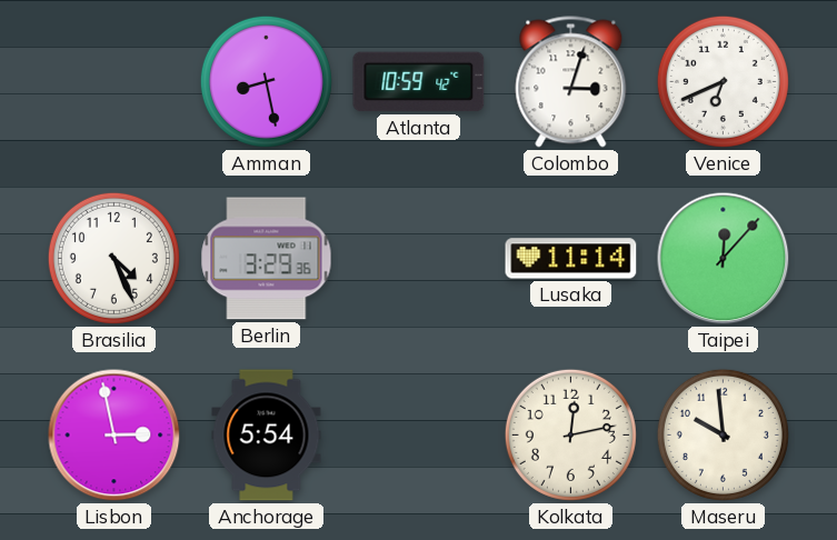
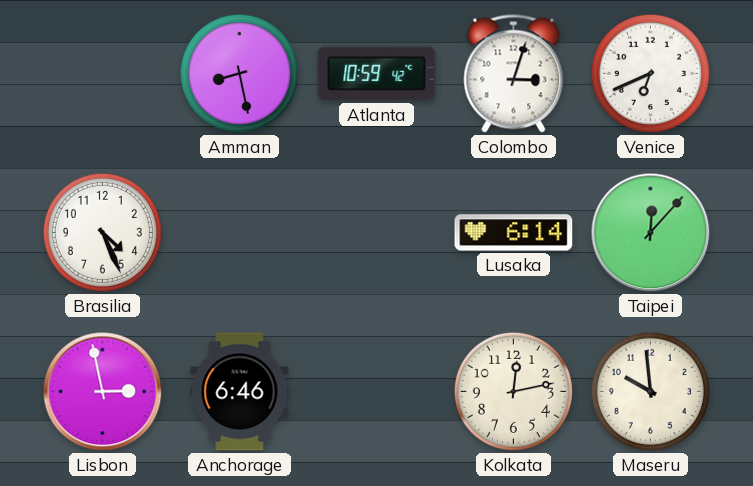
Berlin: 3:29 -> none (267, 259)
Lusaka: 11:14 -> 6:14 (514, 233)
Anchorage: 5:54 -> 6:46 (240, 392)
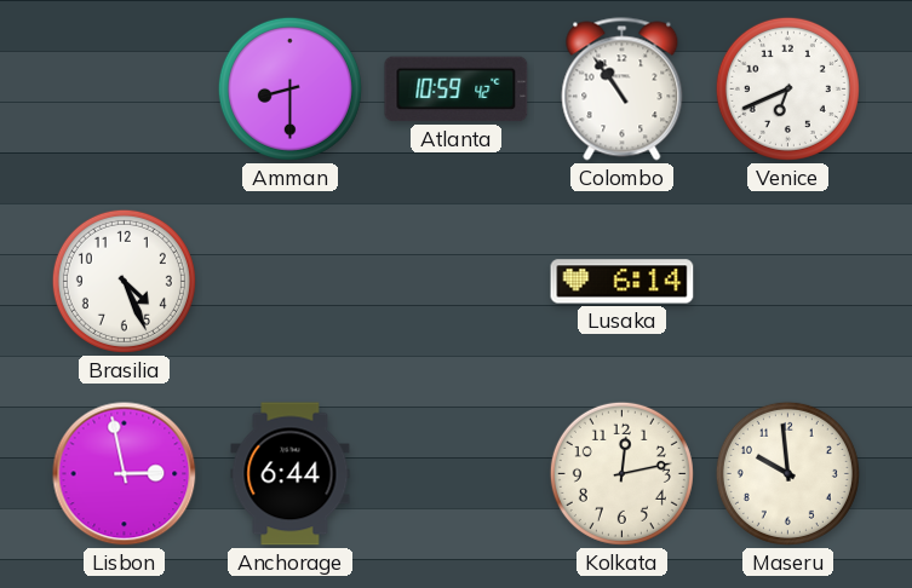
Amman: 8:28 -> 8:30 (289, 88)
Colombo: 3:03 -> 10:54 (623, 90)
Taipei: 12:07 -> none (651, 233)
Anchorage: 6:46 -> 6:44 (291, 474)
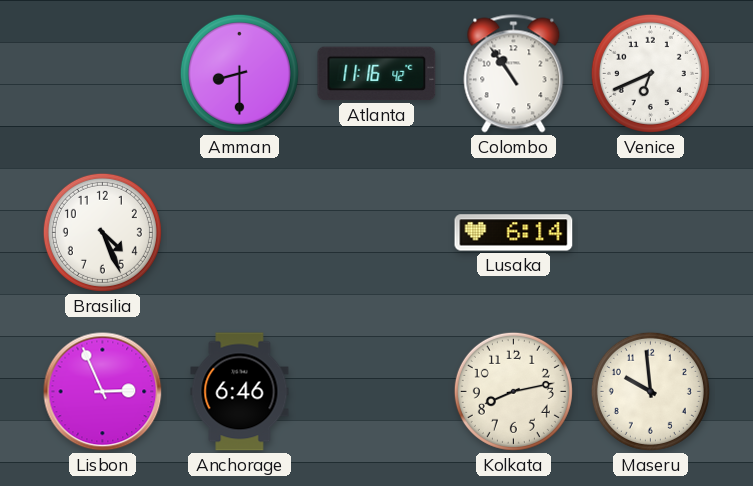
Atlanta: 10:59 -> 11:16 (377, 74)
Lisbon: 2:58 -> 2:56 (103, 392)
Anchorage: 6:44 -> 6:46 (240, 392)
Kolkata: 12:13 -> 8:13 (513, 391)
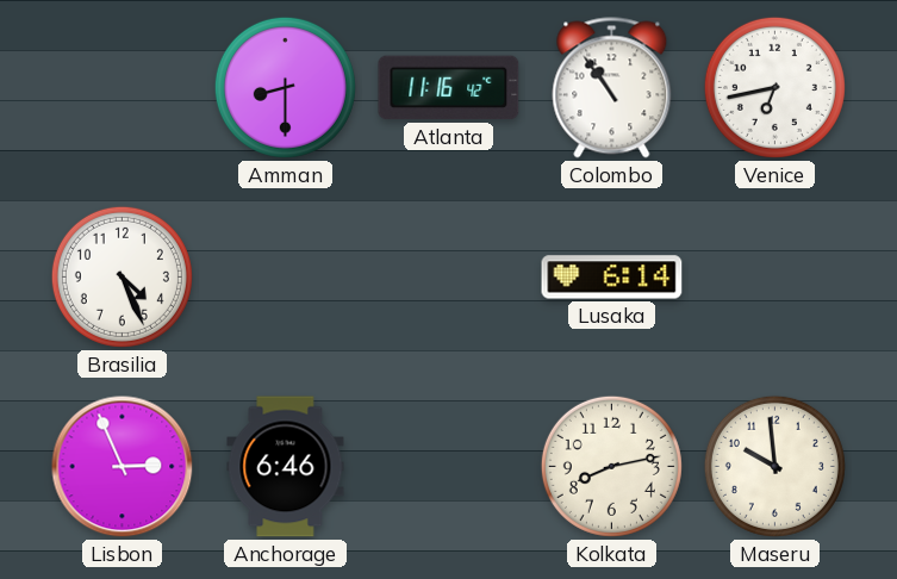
Venice: 6:41 -> 6:43 (774, 87)
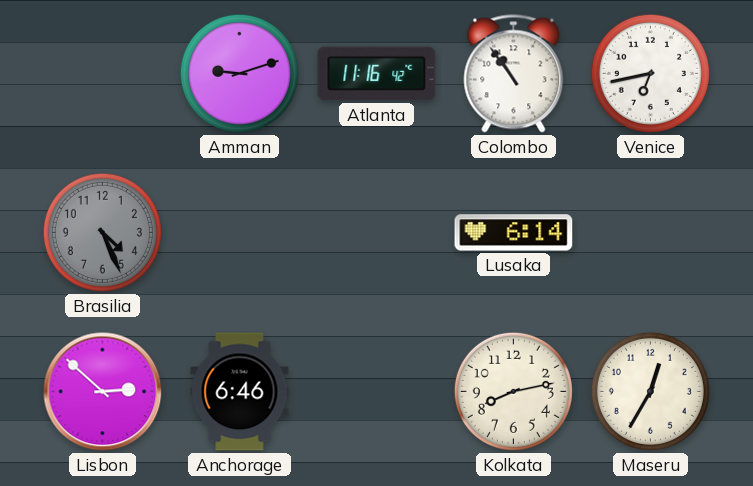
Amman: 8:30 -> 9:12 (239, 73)
Brasilia dial: white -> grey (102, 232)
Lisbon: 2:56 -> 2:52 (103, 392)
Maseru: 9:59 -> 12:35 (650, 391)
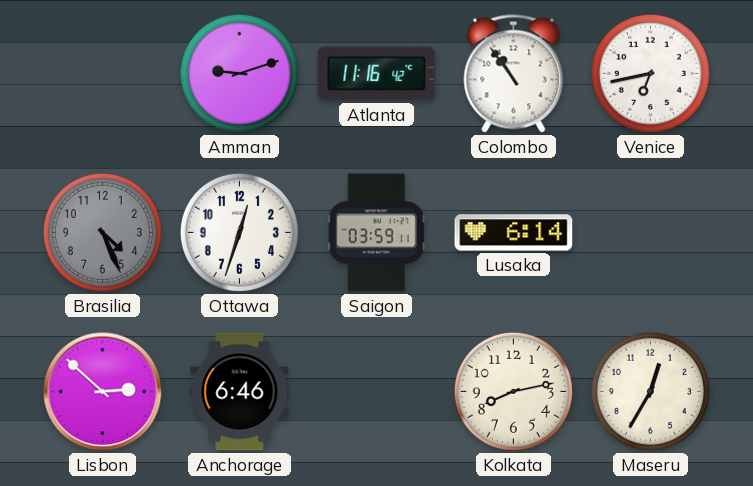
Ottawa: none -> 12:33 (239, 232)
Saigon: none -> 03:59 (376, 233)
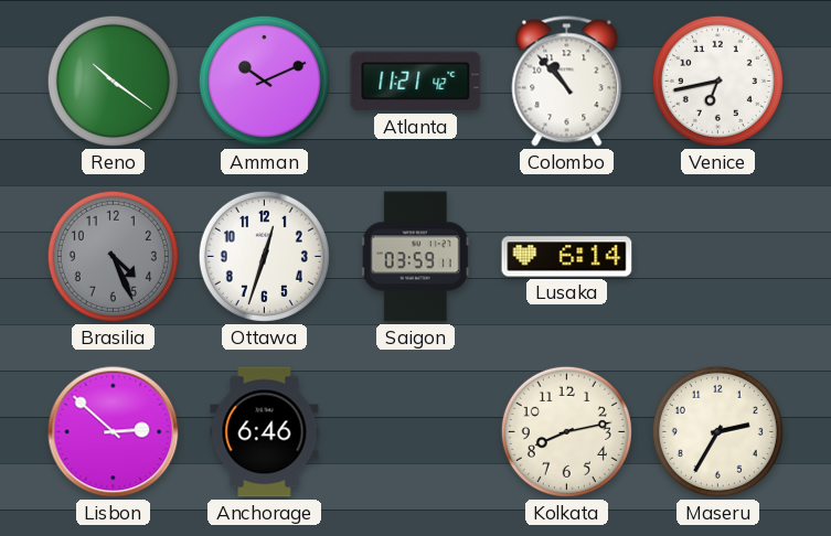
Reno: none -> 10:21 (113, 81)
Amman: 9:12 -> 10:11 (264, 81)
Atlanta: 11:16 -> 11:21 (416, 82)
Colombo: 10:54 -> 10:53 (567, 82)
Maseru: 12:35 -> 2:35 (717, 431)
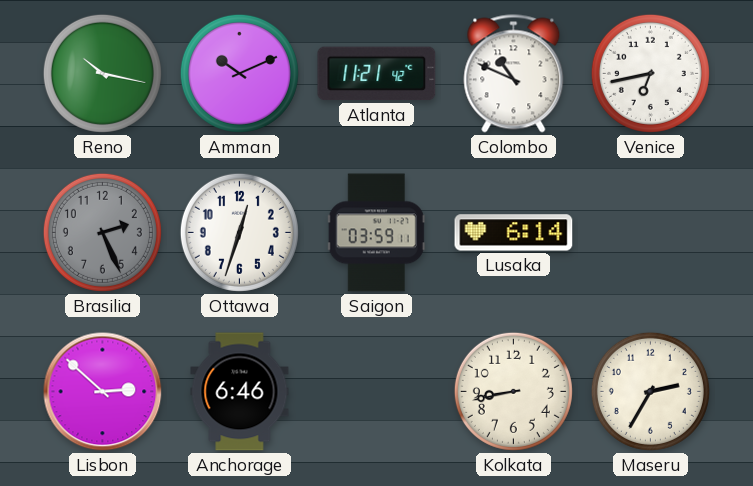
Reno: 10:21 -> 10:17 (102, 73)
Colombo: 10:53 -> 10:49 (514, 74)
Brasilia: 4:26 -> 2:26 (102, 232)
Kolkata: 8:13 -> 8:43 (513, 391)
